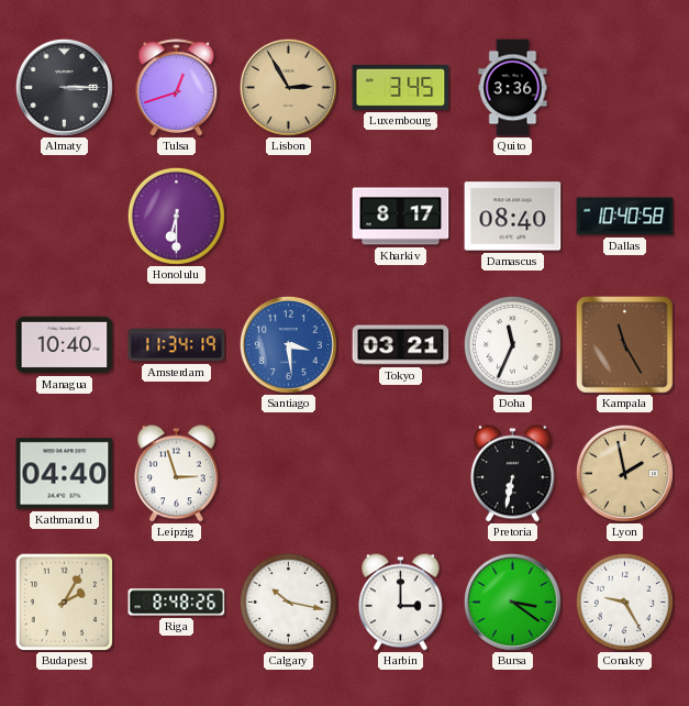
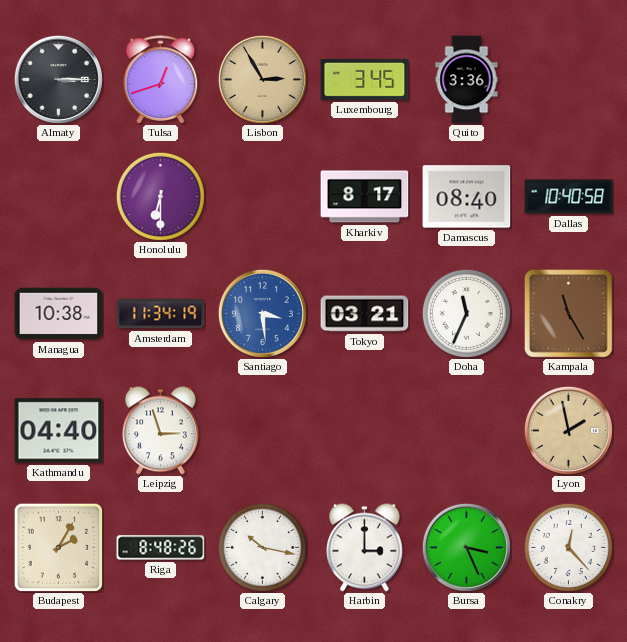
Managua: 10:40 -> 10:38 (59, 314)
Pretoria: 6:32 -> none (513, 474)
Bursa: 3:21 -> 3:26 (466, 547)
Conakry: 9:25 -> 12:23 (568, 547)
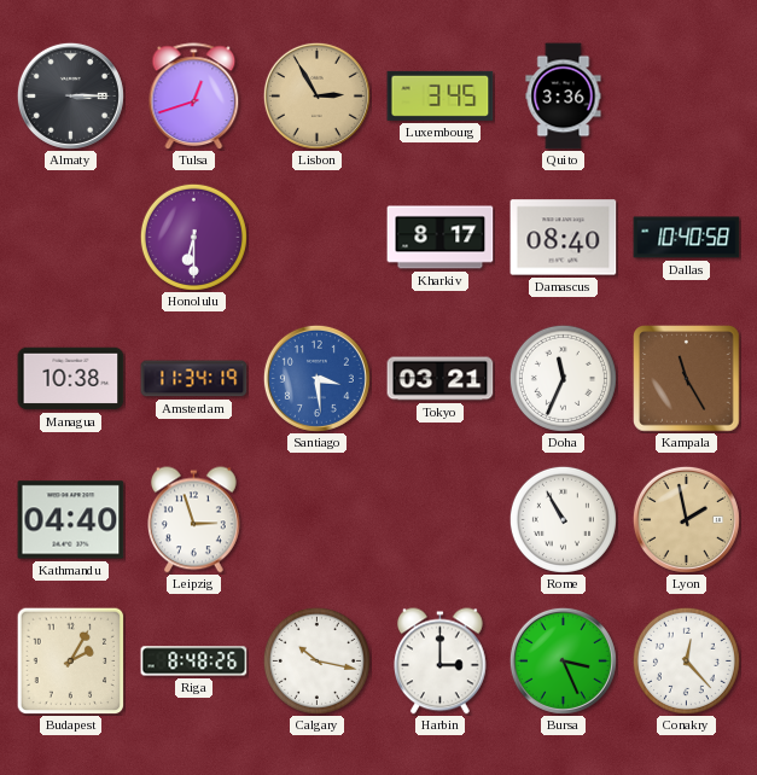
Rome: none -> 10:55 (563, 519)
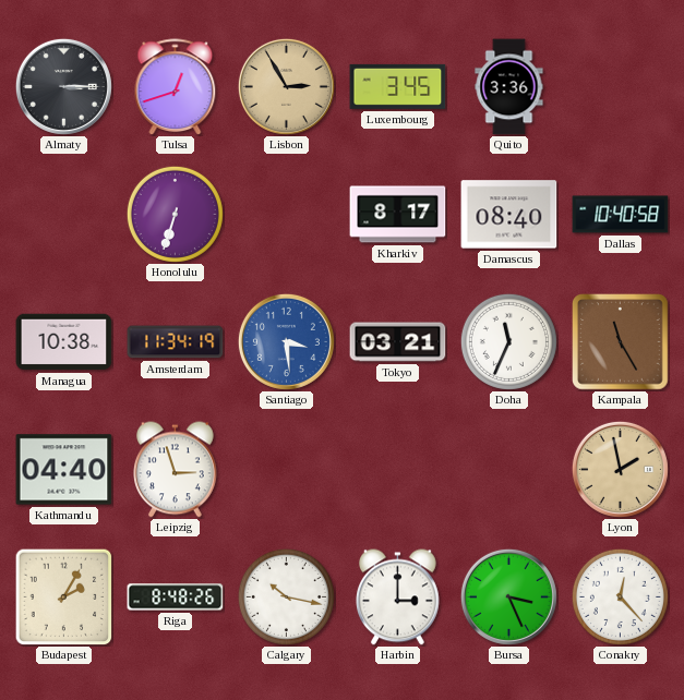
Honolulu: 6:30 -> 6:33 (175, 214)
Rome: 10:55 -> none (563, 519)
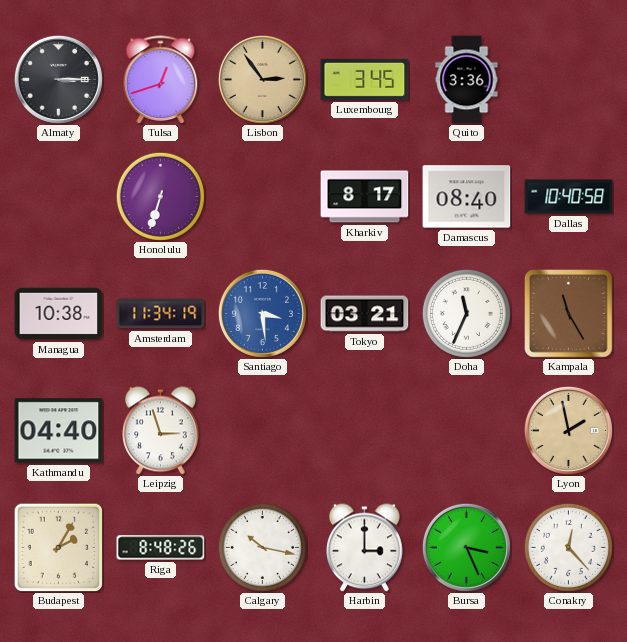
Lisbon: 2:55 -> 2:54 (262, 79)
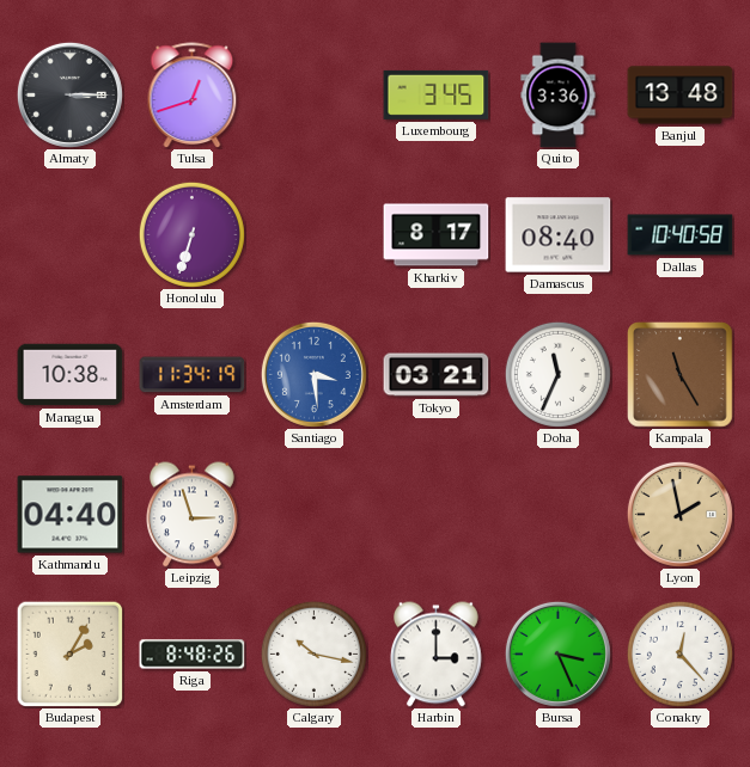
Lisbon: 2:54 -> none (262, 79)
Banjul: none -> 13:48 (681, 96)
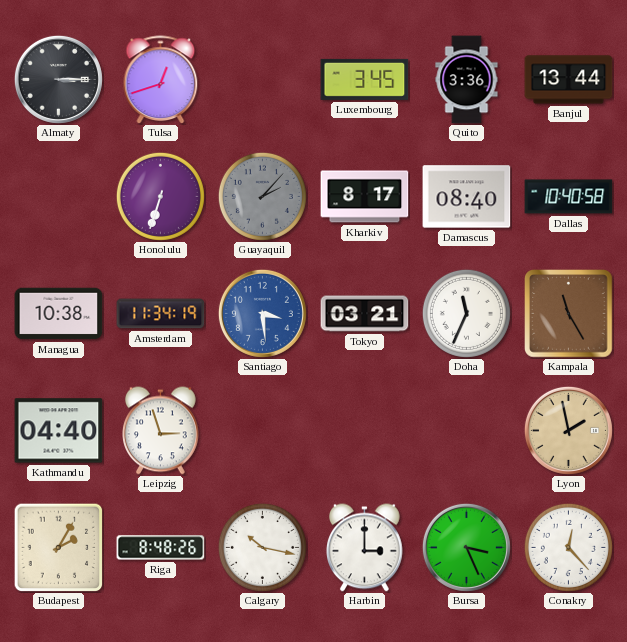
Banjul: 13:48 -> 13:44 (569, 80)
Guayaquil: none -> 2:07 (262, 196)
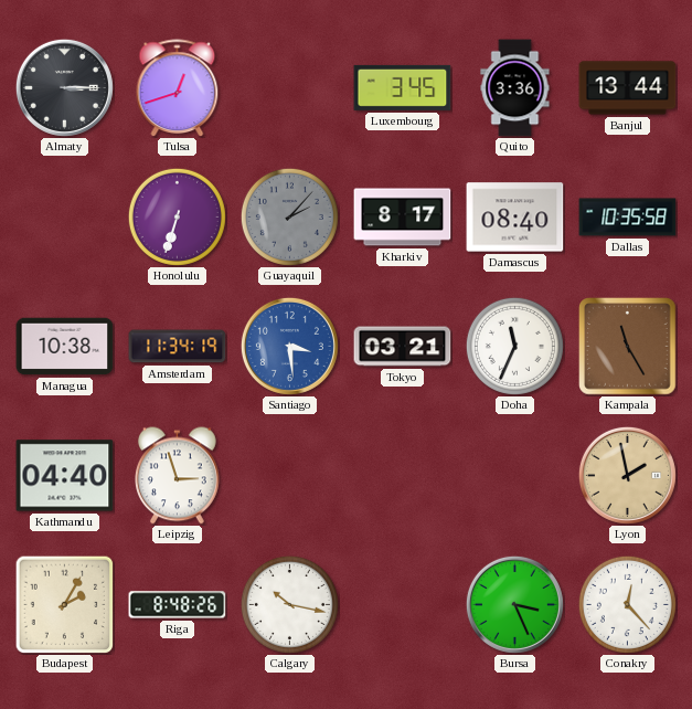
Dallas: 10:40 -> 10:35 (628, 218)
Harbin: 3:00 -> none (365, 548)
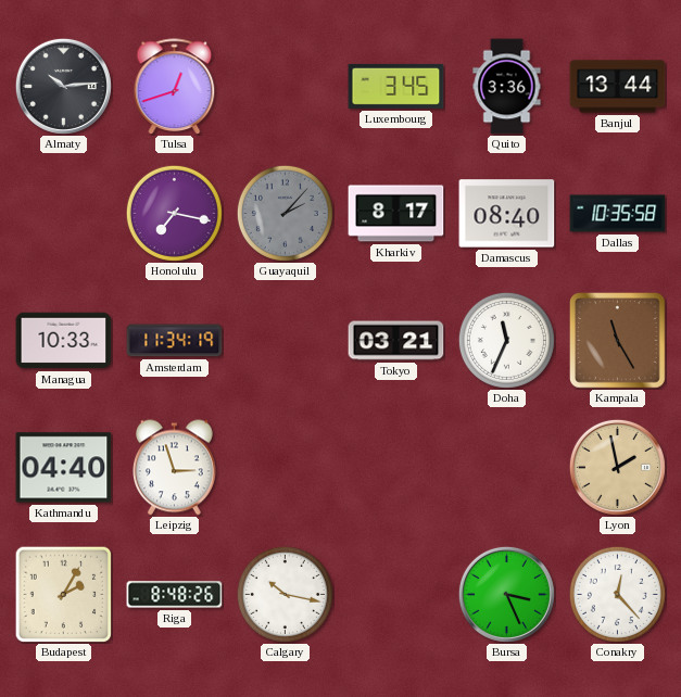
Almaty: 3:15 -> 10:14 (63, 86)
Honolulu: 6:33 -> 7:17 (174, 213)
Managua: 10:38 -> 10:33 (64, 341)
Santiago: 3:29 -> none (289, 346)
